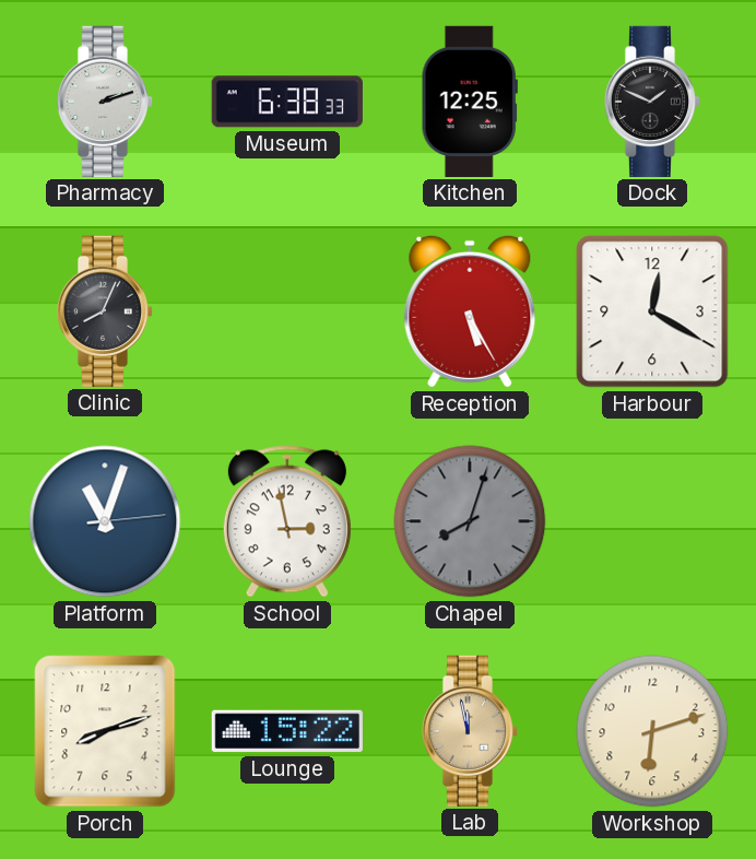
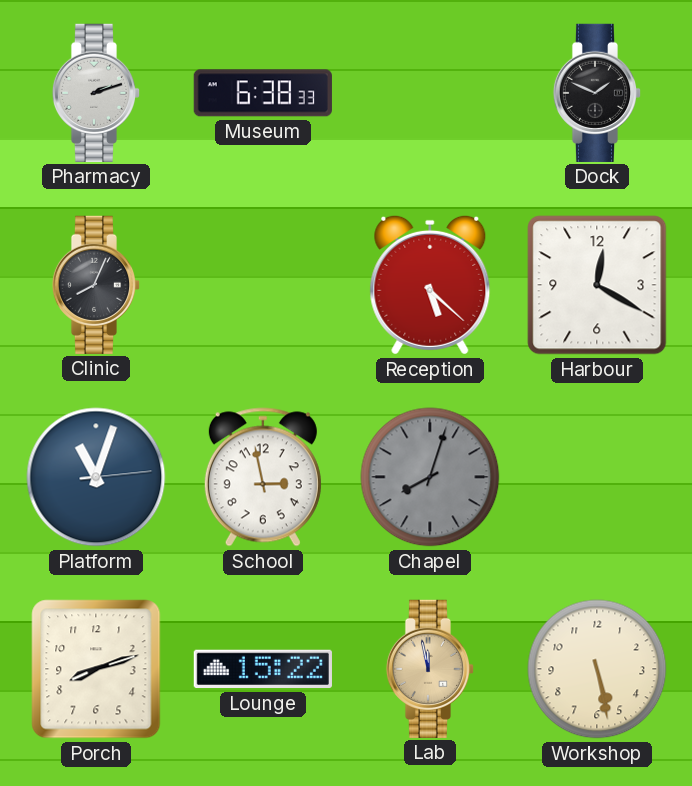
Kitchen: 12:25 -> none (470, 102)
Reception: 5:25 -> 5:22 (430, 285)
Workshop: 6:12 -> 5:28 (597, 669)
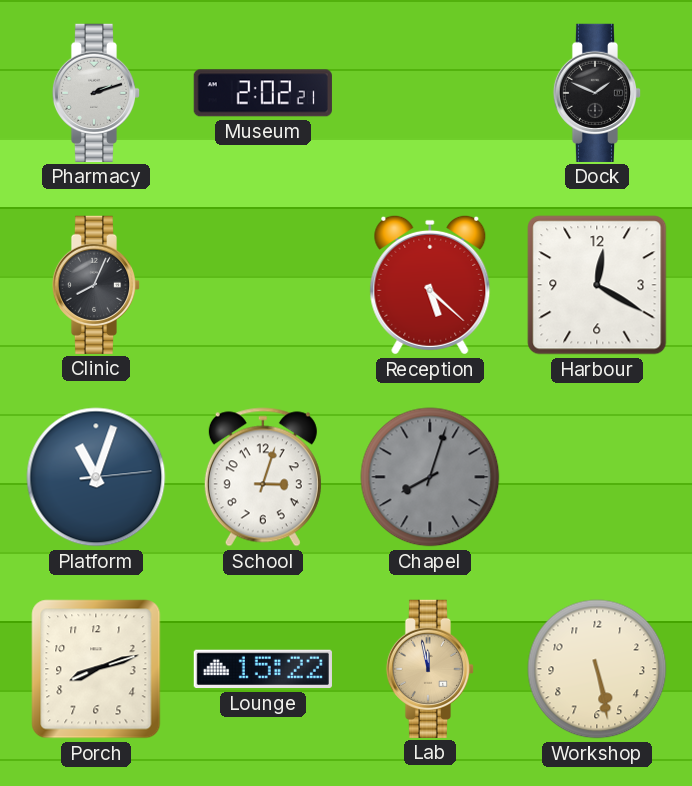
Museum: 6:38 -> 2:02 (263, 93)
School: 2:58 -> 3:03 (263, 477)
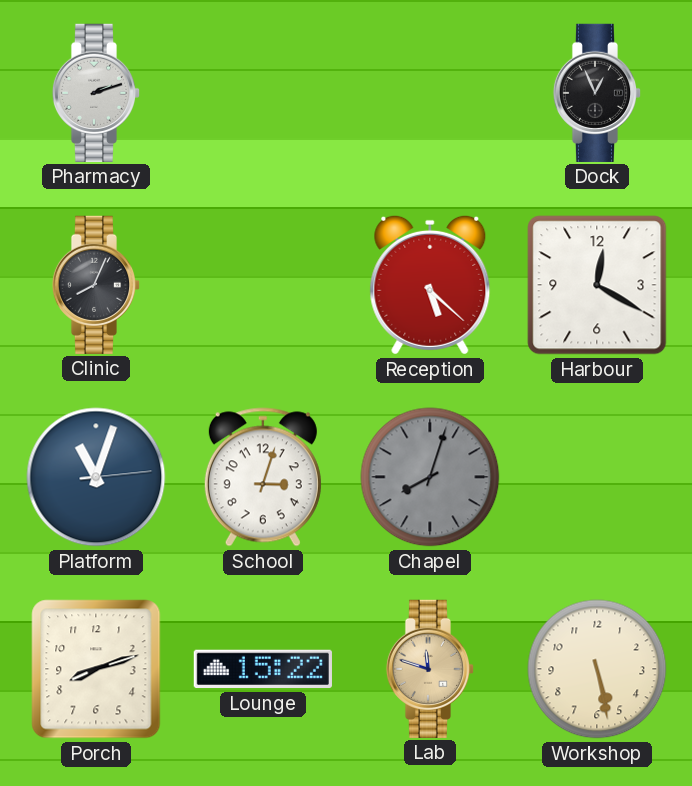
Museum: 2:02 -> none (263, 93)
Dock: 1:49 -> 12:56 (597, 93)
Lab: 11:58 -> 11:48 (430, 669)
